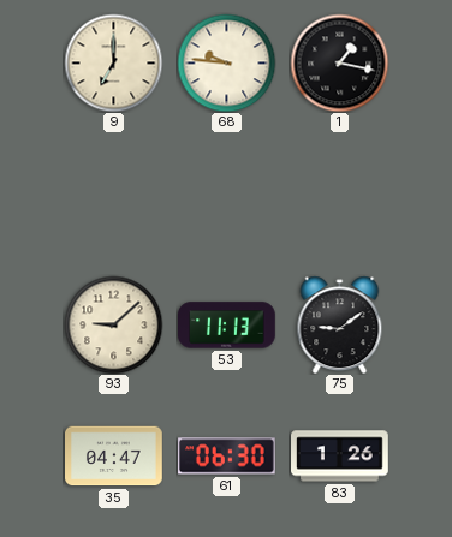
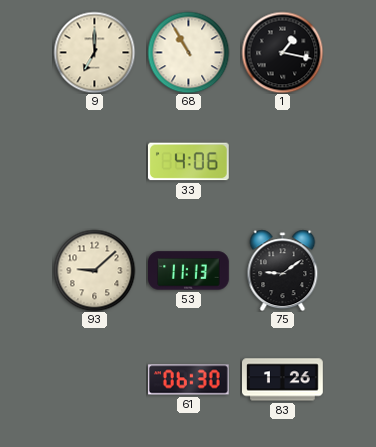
68: 9:46 -> 10:55 (188, 52)
33: none -> 4:06 (188, 162)
35: 04:47 -> none (114, 457)
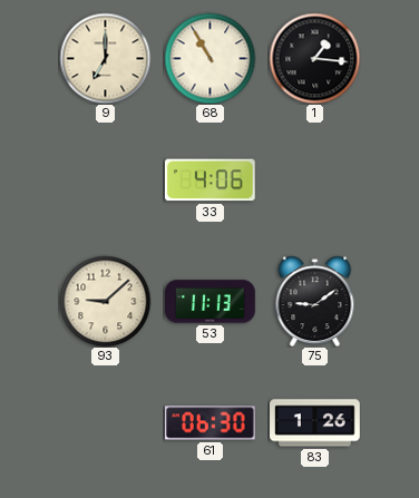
1: 1:17 -> 1:16 (314, 58)
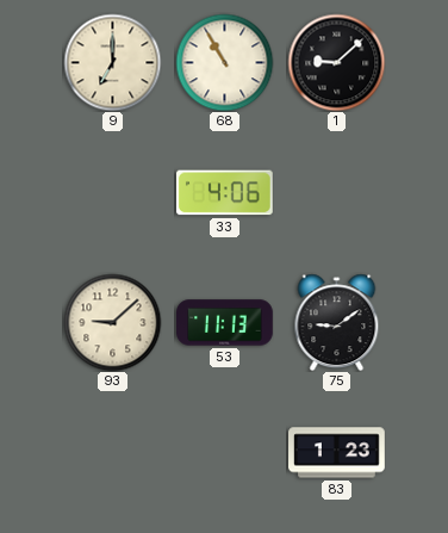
1: 1:16 -> 9:08 (336, 62)
61: 06:30 -> none (211, 423)
83: 1:26 -> 1:23 (337, 453)
